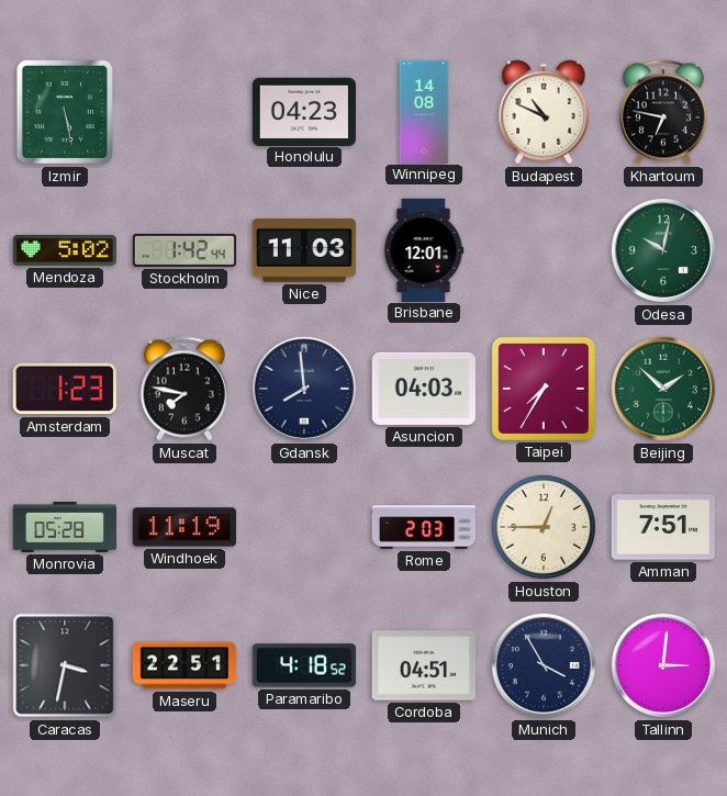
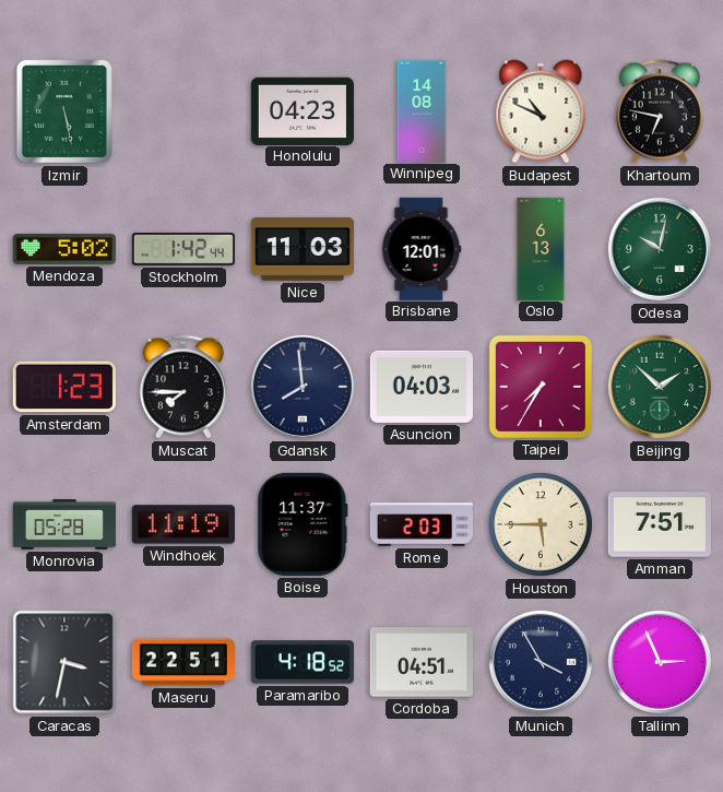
Oslo: none -> 6:13 (541, 248)
Muscat: 7:47 -> 7:45 (183, 387)
Boise: none -> 11:37 (303, 524)
Houston: 12:45 -> 5:45 (541, 524)
Tallinn: 3:01 -> 2:56 (660, 662)
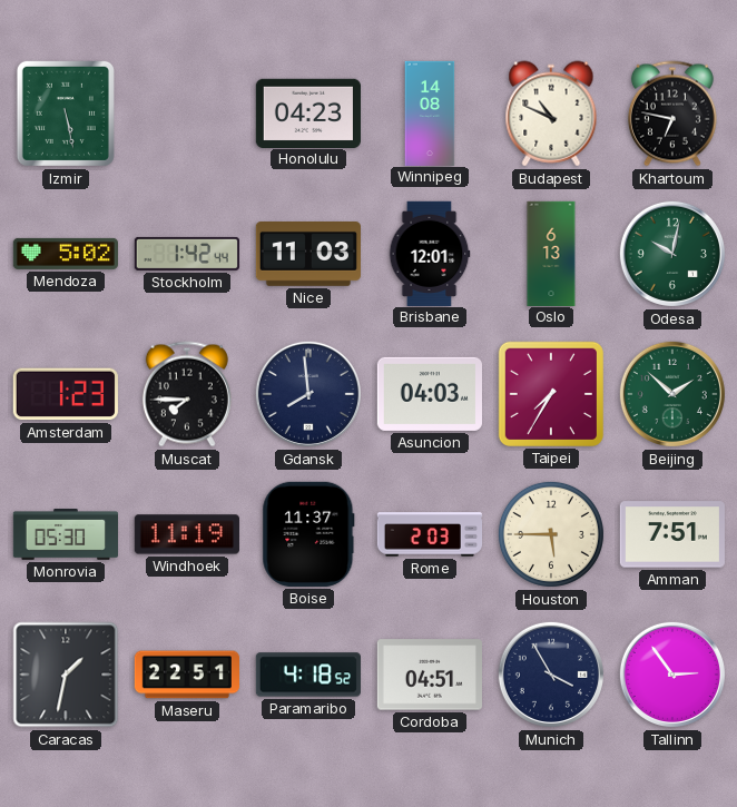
Monrovia: 05:28 -> 05:30 (65, 535)
Caracas: 3:32 -> 1:32 (66, 675)
Tallinn: 2:56 -> 2:54 (672, 675)
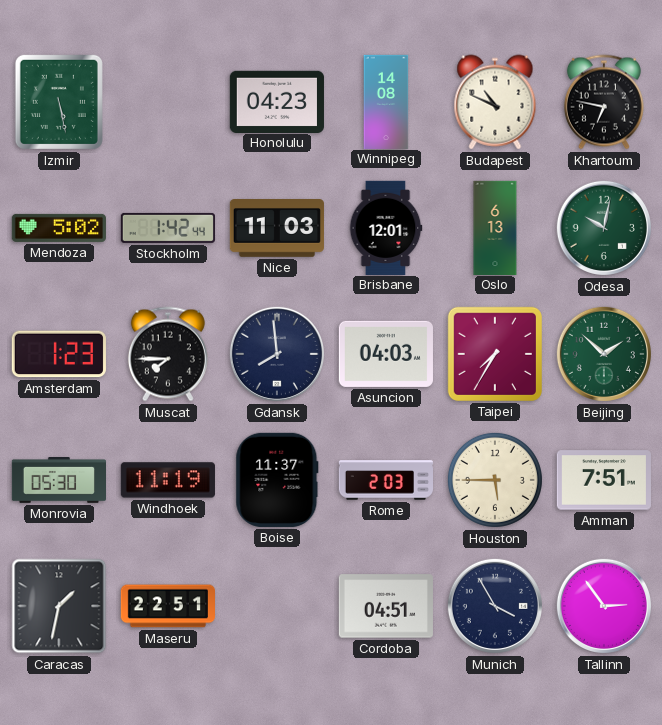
Paramaribo: 4:18 -> none (308, 675)
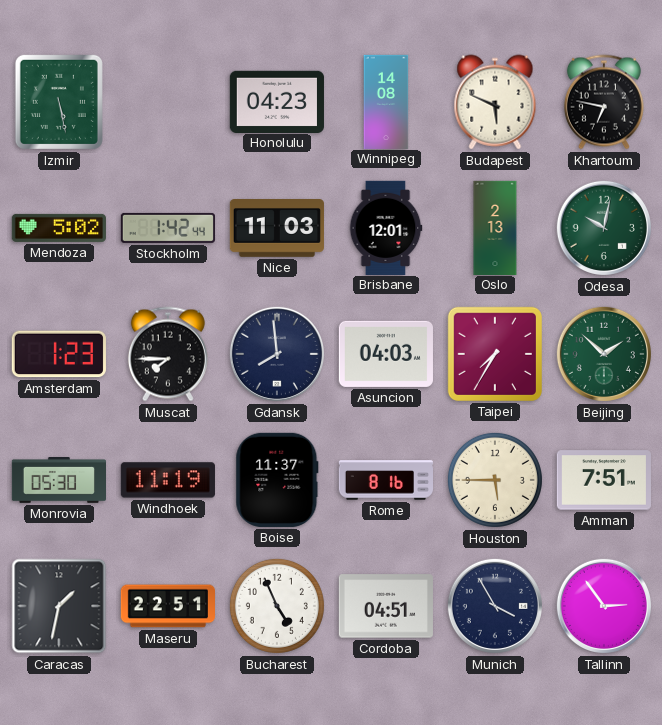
Budapest: 10:49 -> 5:49 (495, 102)
Oslo: 6:13 -> 2:13 (495, 227)
Rome: 2:03 -> 8:16 (385, 480)
Bucharest: none -> 4:56 (277, 606)
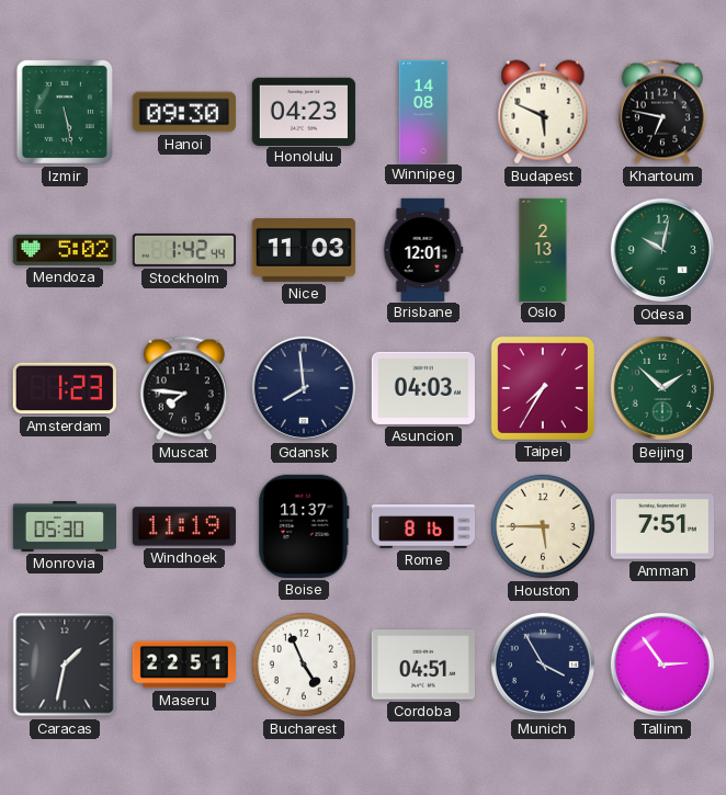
Hanoi: none -> 09:30 (184, 112)
Muscat: 7:45 -> 7:46 (184, 388)
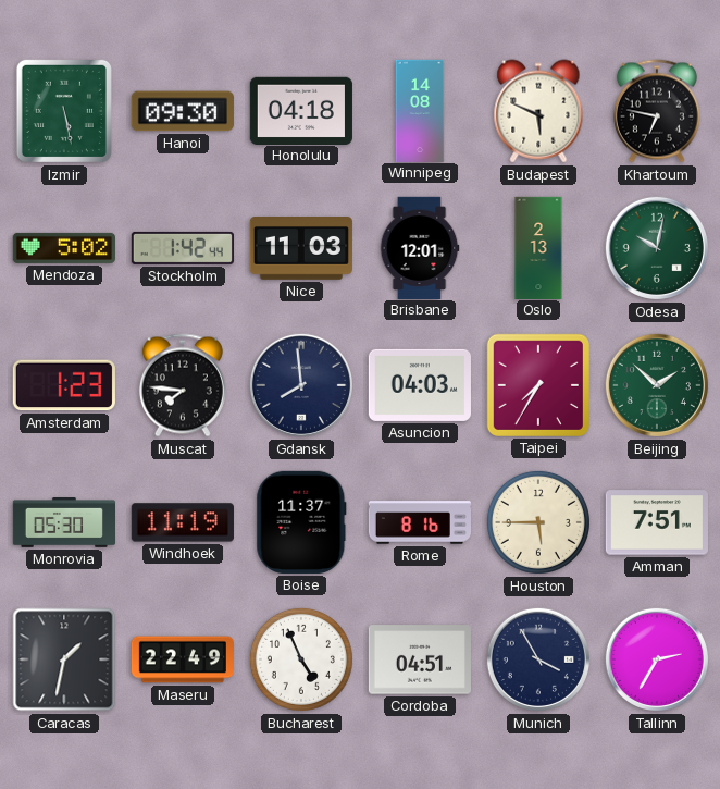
Honolulu: 04:23 -> 04:18 (301, 110)
Maseru: 22:51 -> 22:49 (182, 659)
Tallinn: 2:54 -> 2:35 (657, 659)
